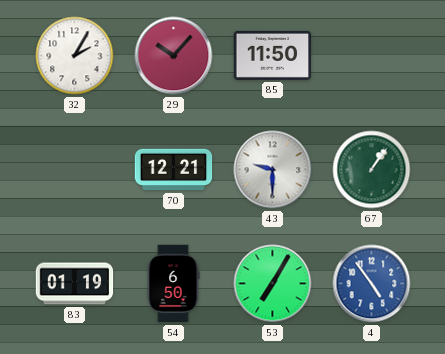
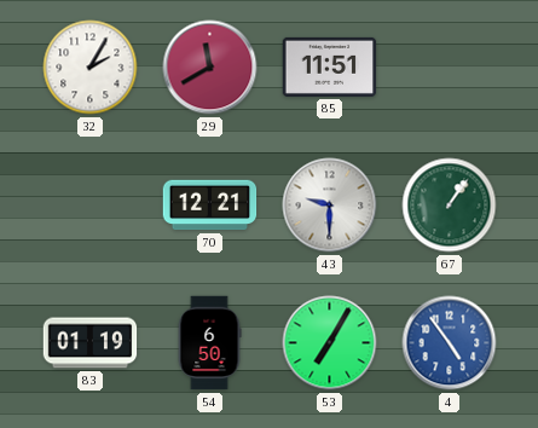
29: 10:07 -> 11:40 (210, 68)
85: 11:50 -> 11:51 (330, 66)
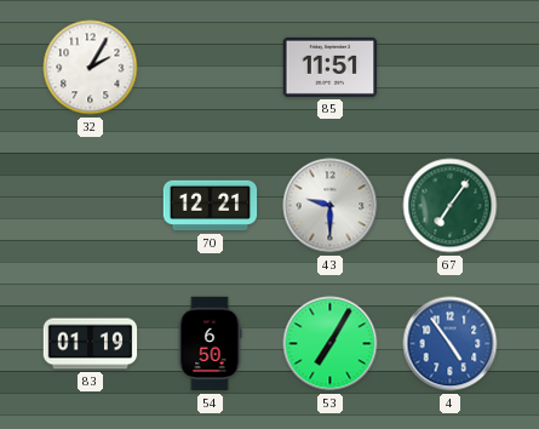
29: 11:40 -> none (210, 68)
67: 1:06 -> 7:06 (451, 206)
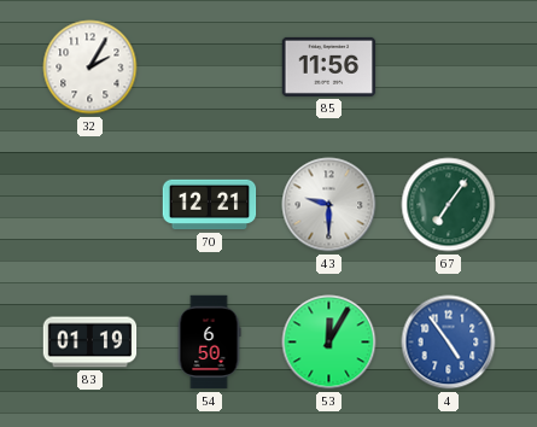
85: 11:51 -> 11:56 (329, 66)
53: 7:05 -> 12:05 (329, 343)
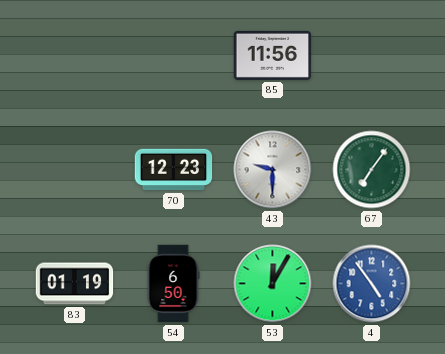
32: 2:05 -> none (91, 68)
70: 12:21 -> 12:23 (174, 170)
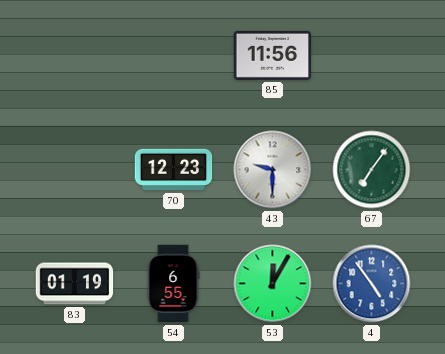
54: 6:50 -> 6:55 (173, 284)
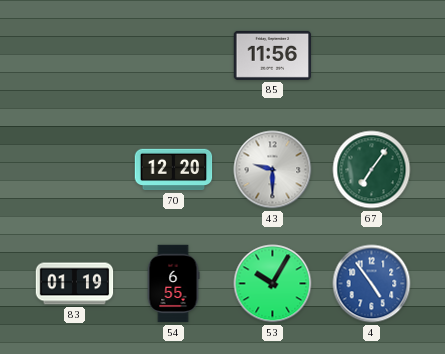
70: 12:23 -> 12:20 (174, 170)
53: 12:05 -> 10:05 (273, 284)
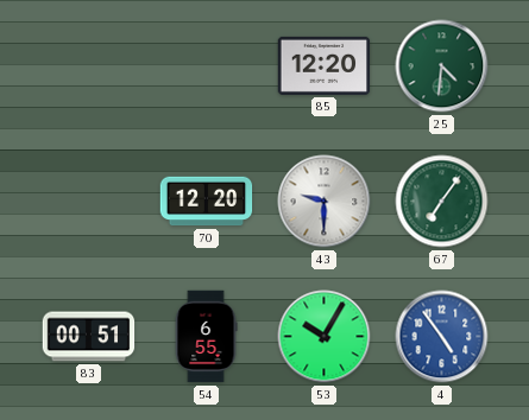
85: 11:56 -> 12:20 (325, 65)
25: none -> 4:31 (442, 66)
83: 01:19 -> 00:51 (89, 337)
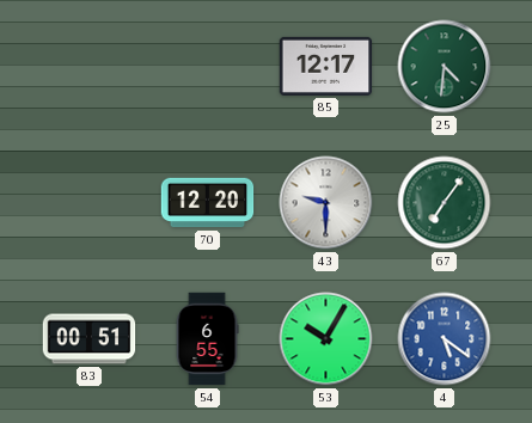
85: 12:20 -> 12:17 (326, 66)
4: 4:54 -> 5:21 (445, 339)
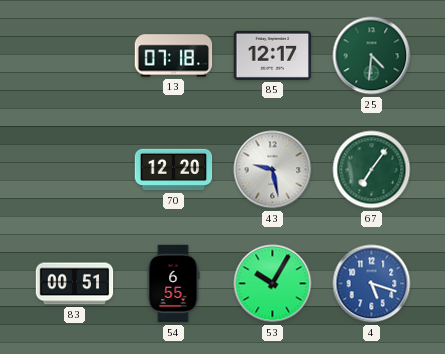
13: none -> 07:18 (174, 56)
43: 9:30 -> 9:28 (273, 170)
4: 5:21 -> 5:18 (372, 284)
